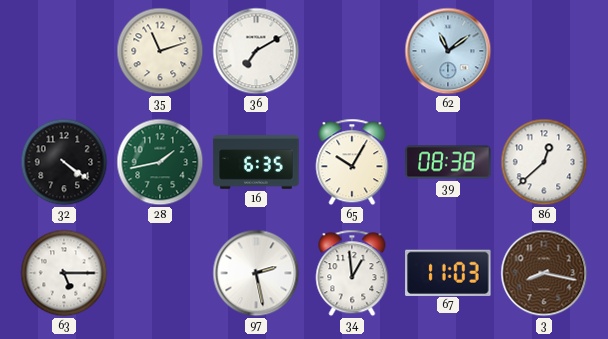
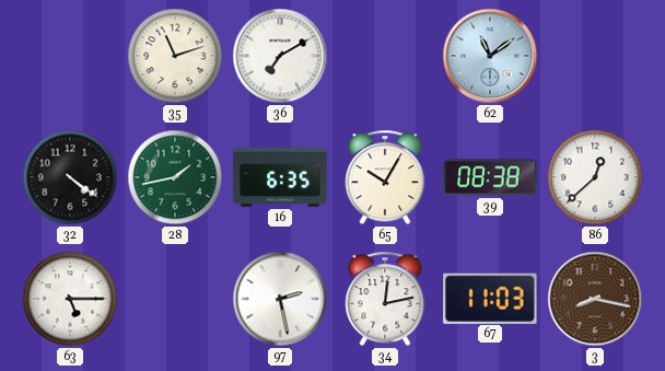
34: 12:59 -> 12:13 (385, 299)
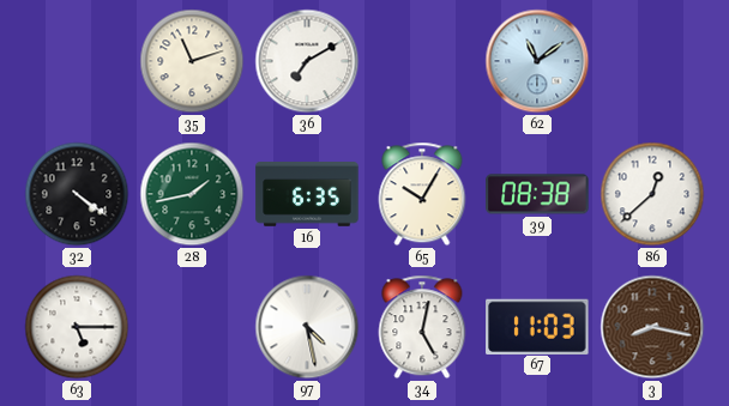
97: 2:28 -> 4:28 (307, 327)
34: 12:13 -> 5:02 (422, 327)
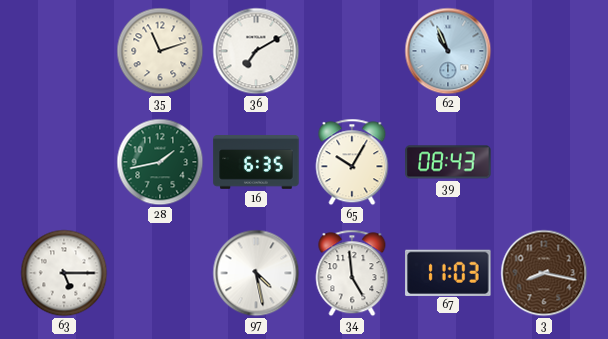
62: 11:09 -> 10:56 (448, 51)
32: 4:21 -> none (77, 194)
39: 08:38 -> 08:43 (448, 162)
86: 12:38 -> none (652, 194)
34: 5:02 -> 4:59 (352, 273)
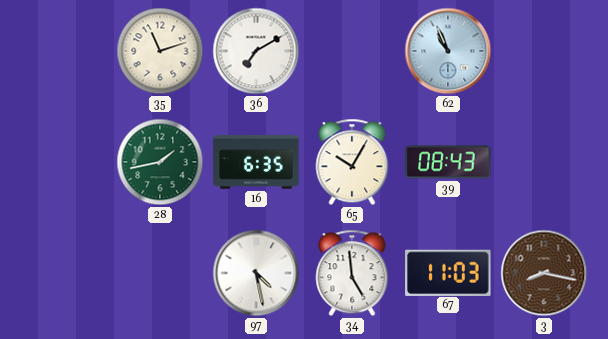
63: 5:15 -> none (64, 273)
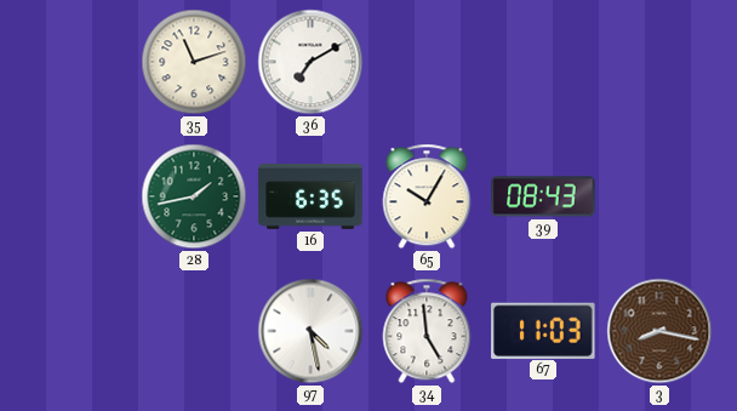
62: 10:56 -> none (448, 51)
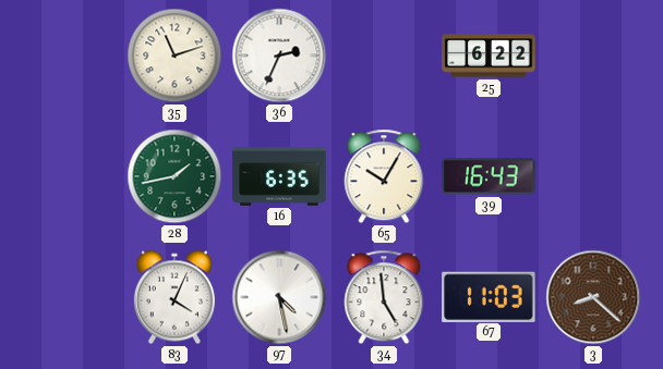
36: 7:10 -> 2:34 (279, 56)
25: none -> 6:22 (489, 56)
39: 08:43 -> 16:43 (489, 176)
83: none -> 4:04 (174, 297)
3: 8:17 -> 8:22 (593, 297)
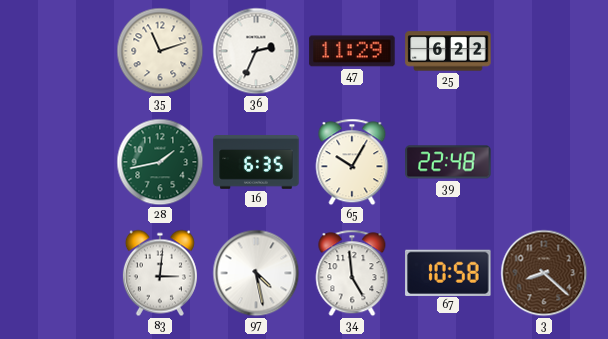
47: none -> 11:29 (352, 51)
39: 16:43 -> 22:48 (448, 162)
83: 4:04 -> 3:01 (160, 273)
67: 11:03 -> 10:58 (448, 272)
